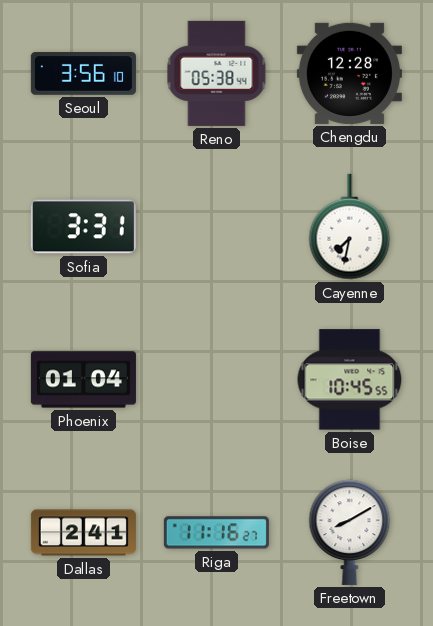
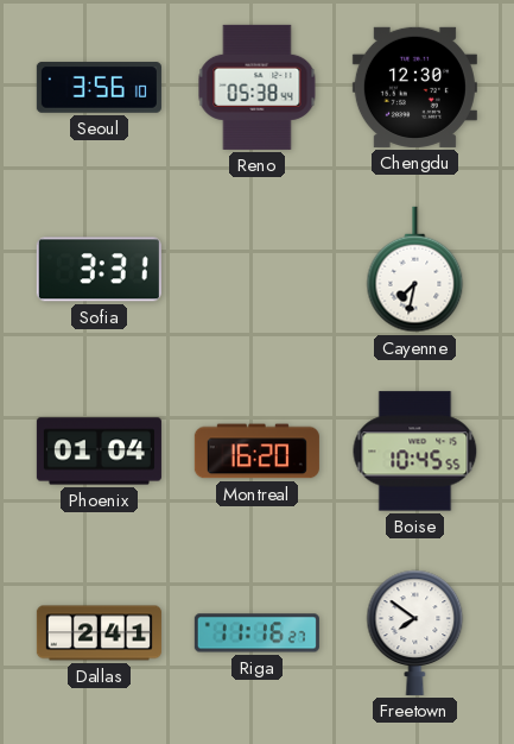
Chengdu: 12:28 -> 12:30 (414, 87)
Montreal: none -> 16:20 (256, 452)
Freetown: 8:10 -> 7:51 (415, 632)
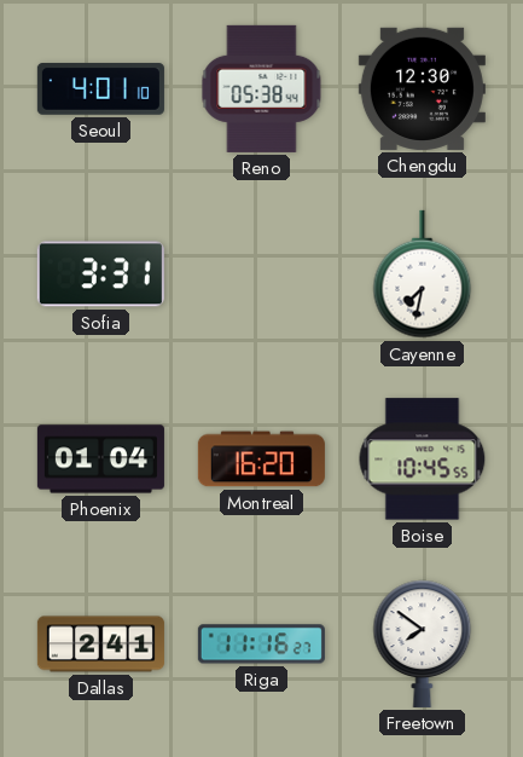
Seoul: 3:56 -> 4:01 (100, 89)
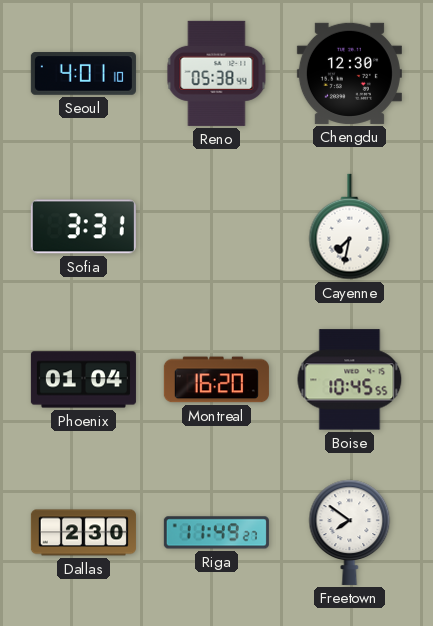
Dallas: 2:41 -> 2:30 (83, 533)
Riga: 11:16 -> 11:49 (216, 533)
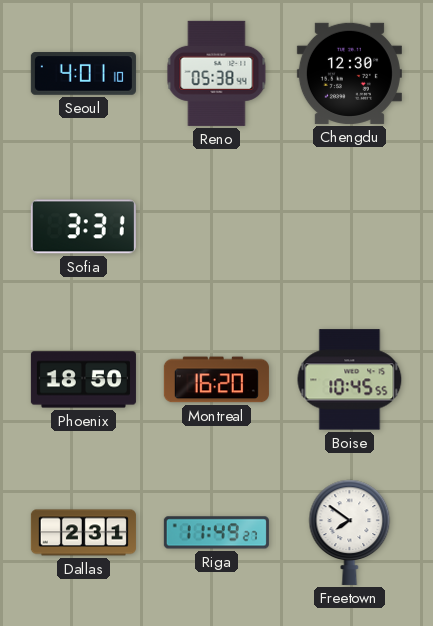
Cayenne: 7:32 -> none (350, 227)
Phoenix: 01:04 -> 18:50 (83, 380)
Dallas: 2:30 -> 2:31 (83, 533)
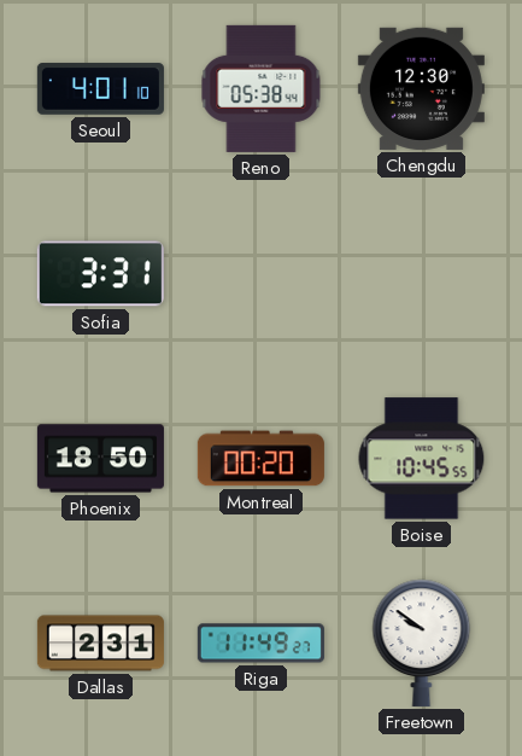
Montreal: 16:20 -> 00:20 (260, 459)
Freetown: 7:51 -> 9:51 (422, 642)
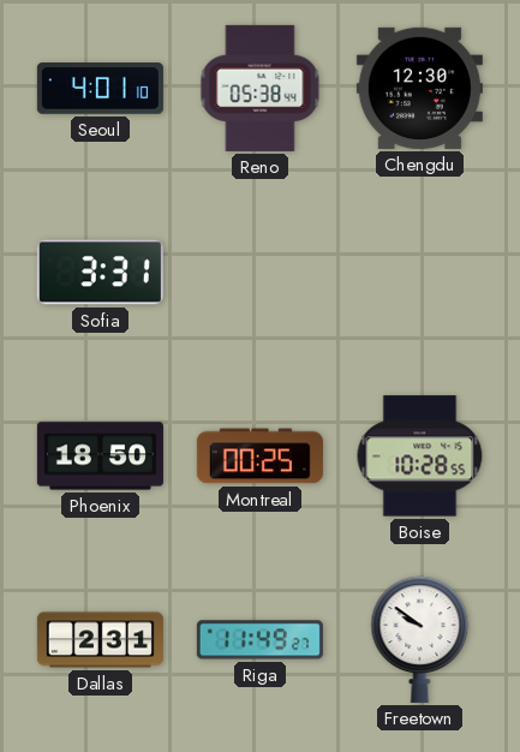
Montreal: 00:20 -> 00:25 (259, 456)
Boise: 10:45 -> 10:28 (420, 456)
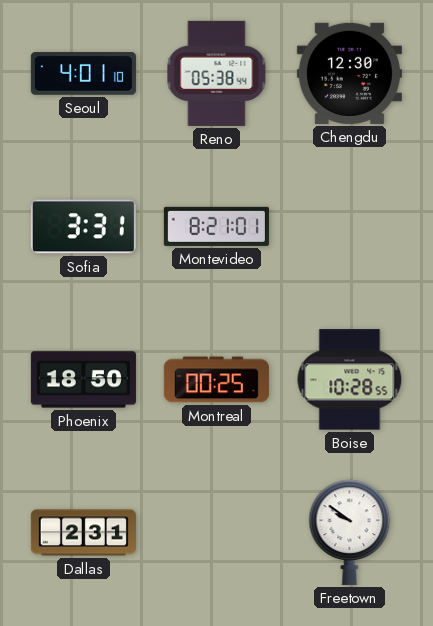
Montevideo: none -> 8:21 (216, 226)
Riga: 11:49 -> none (259, 640)
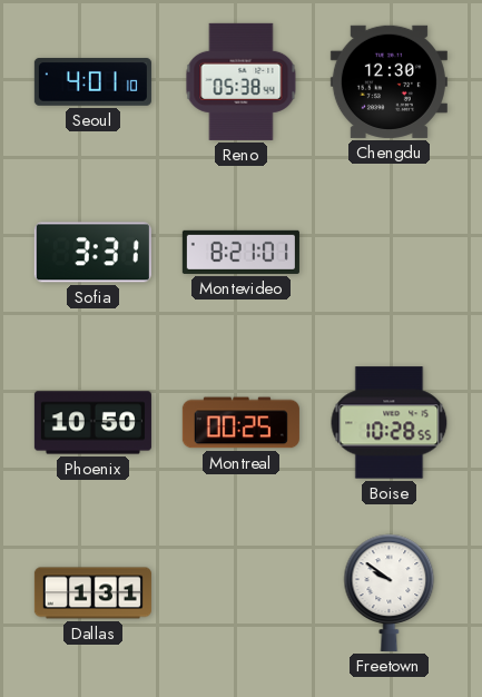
Phoenix: 18:50 -> 10:50 (92, 423)
Dallas: 2:31 -> 1:31 (92, 593)
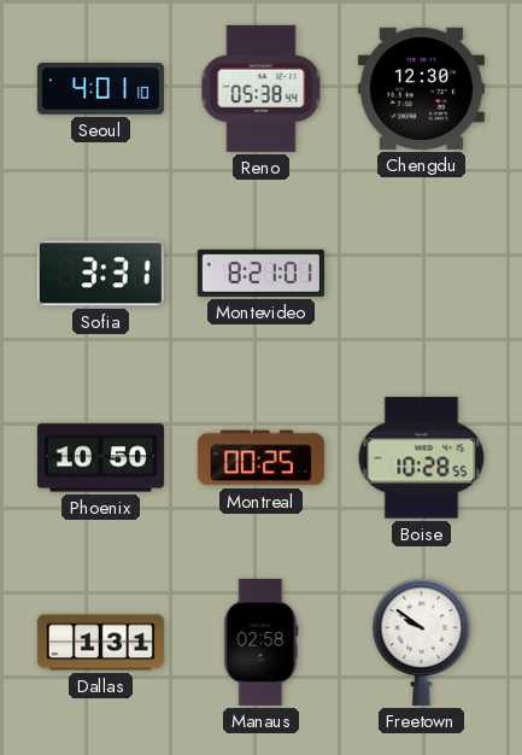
Manaus: none -> 02:58 (262, 642)
